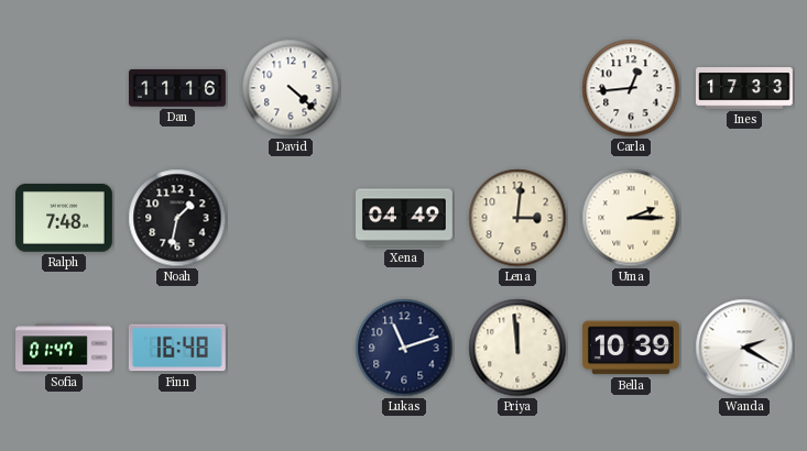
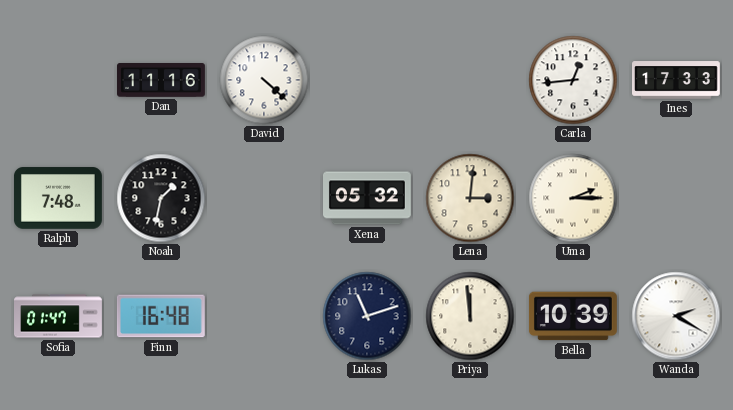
Xena: 04:49 -> 05:32 (368, 198)
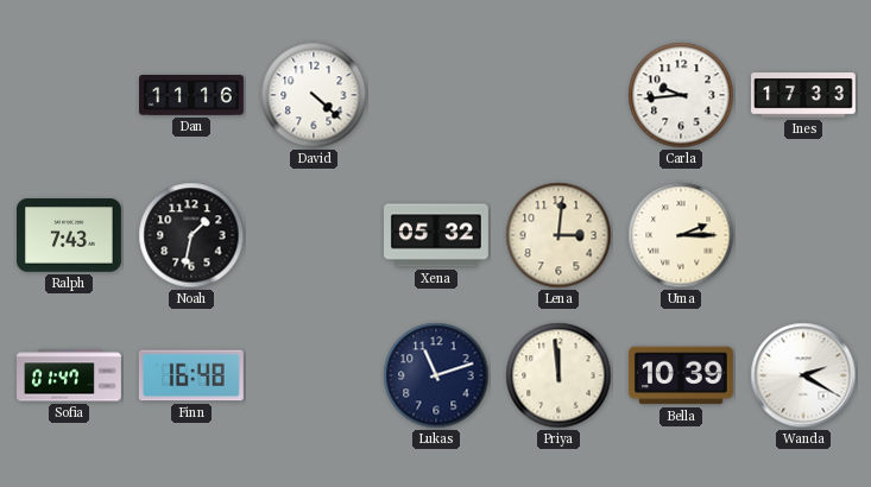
Carla: 12:44 -> 9:44 (681, 95)
Ralph: 7:48 -> 7:43 (69, 235)
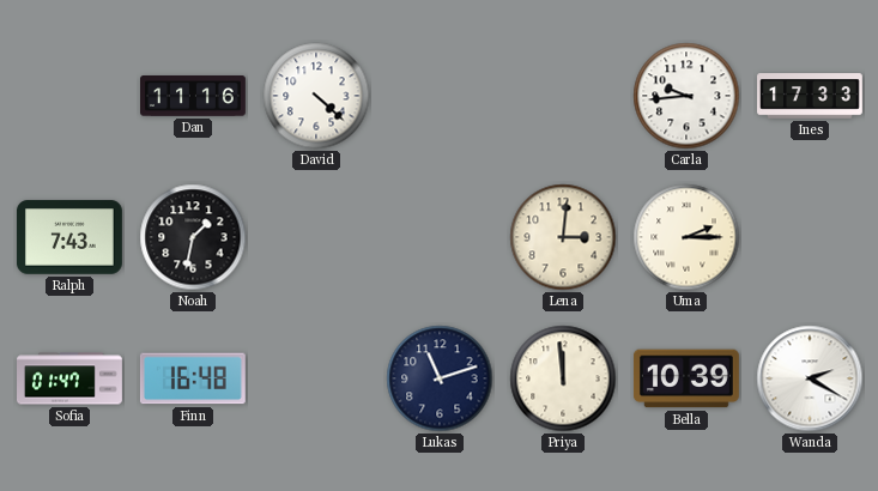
Xena: 05:32 -> none (437, 235)
